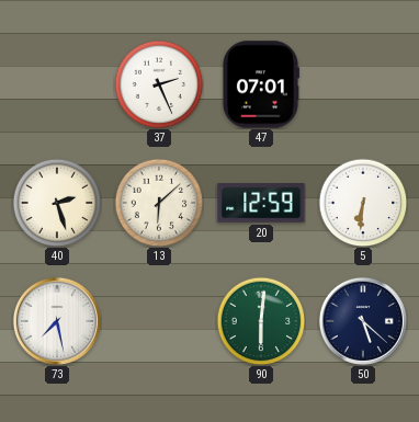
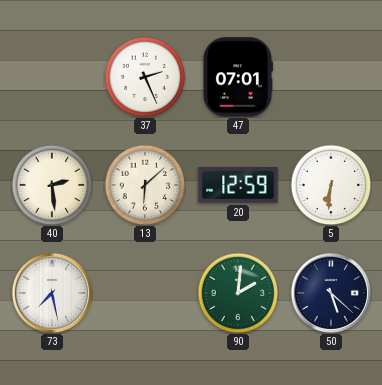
40: 2:27 -> 2:29 (52, 185)
90: 6:01 -> 2:01 (238, 293)
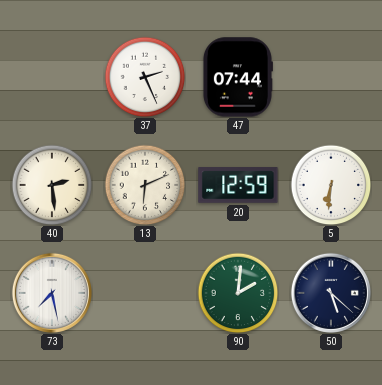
47: 07:01 -> 07:44 (237, 77)
13: 6:08 -> 6:11 (145, 185)
